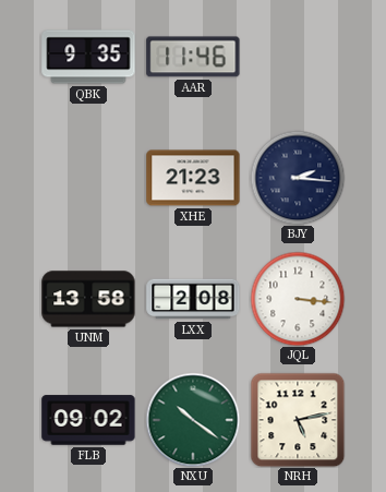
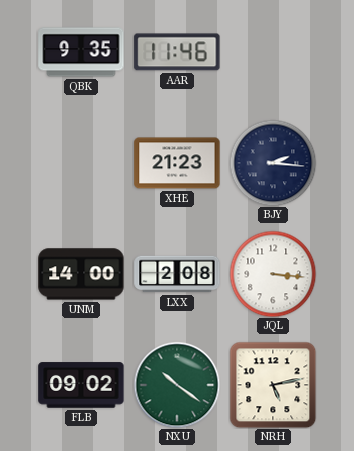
UNM: 13:58 -> 14:00 (81, 274)
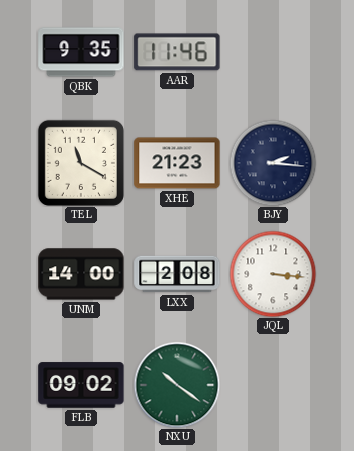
TEL: none -> 11:20 (81, 163)
NRH: 5:13 -> none (273, 385)
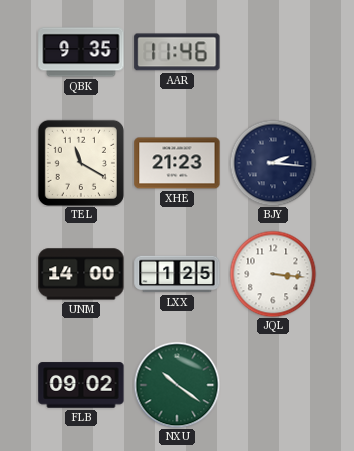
LXX: 2:08 -> 1:25 (177, 274)
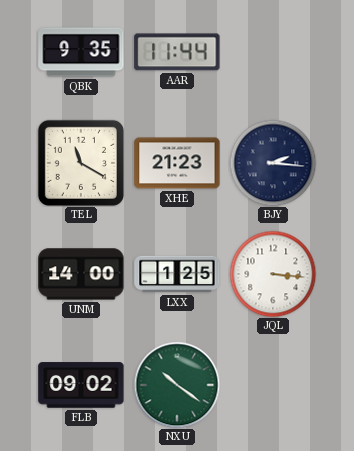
AAR: 11:46 -> 11:44 (177, 52)
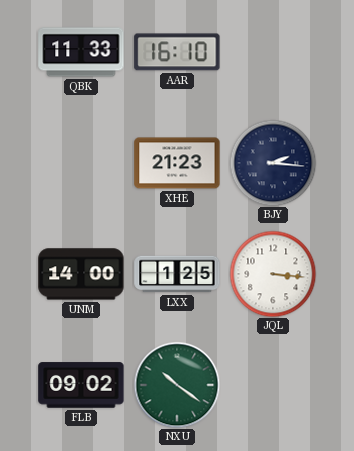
QBK: 9:35 -> 11:33 (81, 52)
AAR: 11:44 -> 16:10 (177, 52)
TEL: 11:20 -> none (81, 163)
